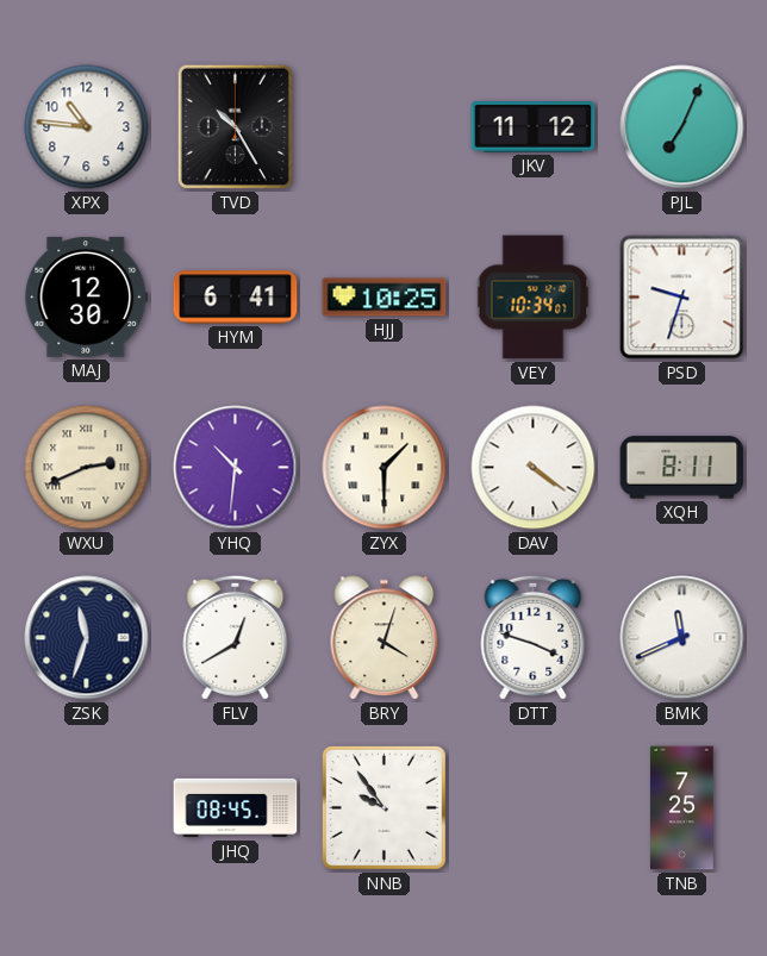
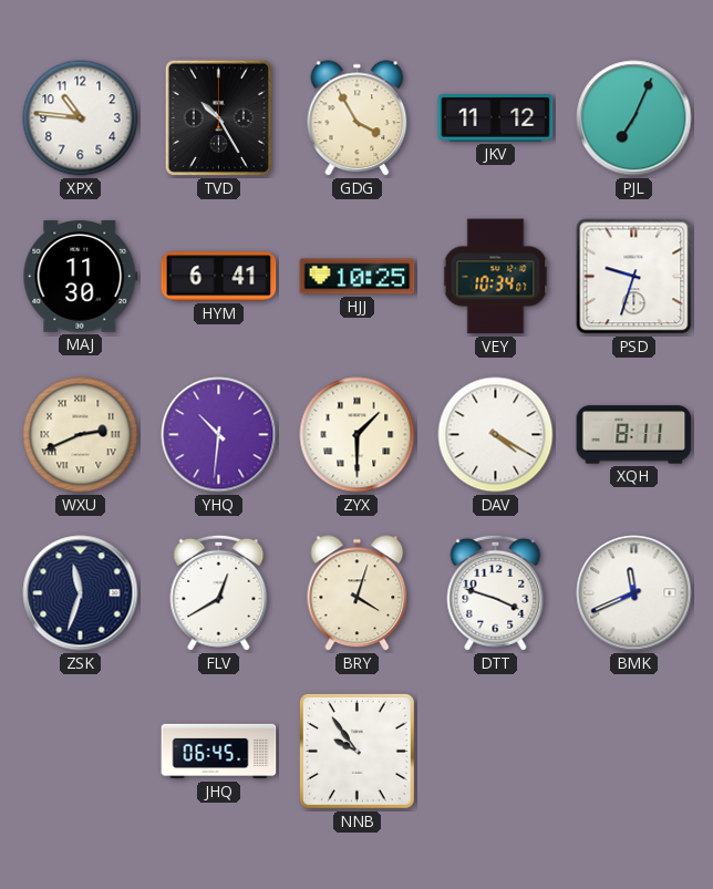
GDG: none -> 3:55 (358, 118)
MAJ: 12:30 -> 11:30 (81, 276)
DAV: 4:21 -> 4:20 (496, 435)
JHQ: 08:45 -> 06:45 (219, 752)
TNB: 7:25 -> none (682, 808)
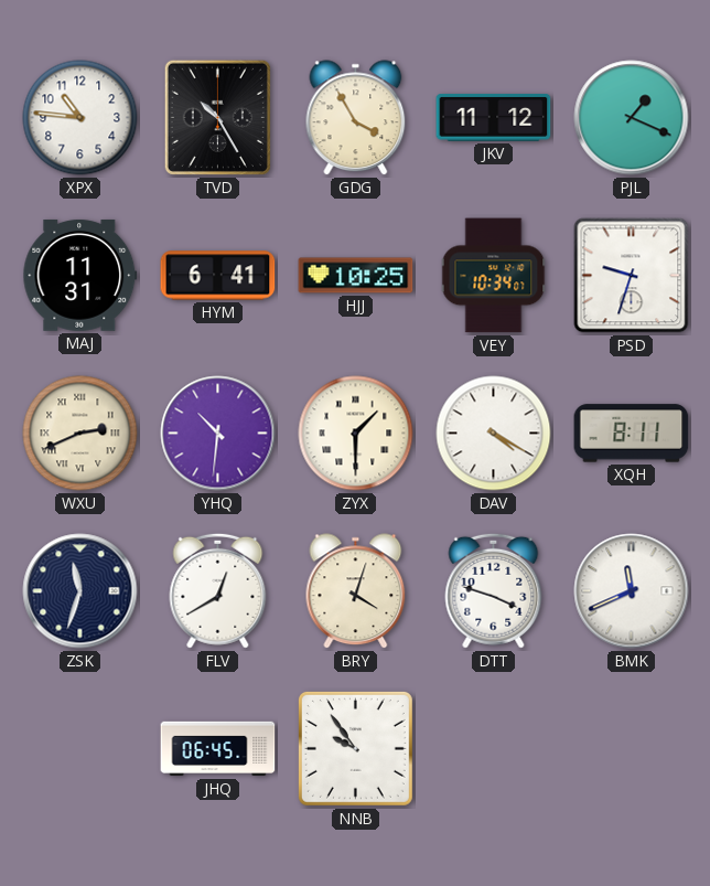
PJL: 7:04 -> 1:19 (632, 118)
MAJ: 11:30 -> 11:31 (80, 275)
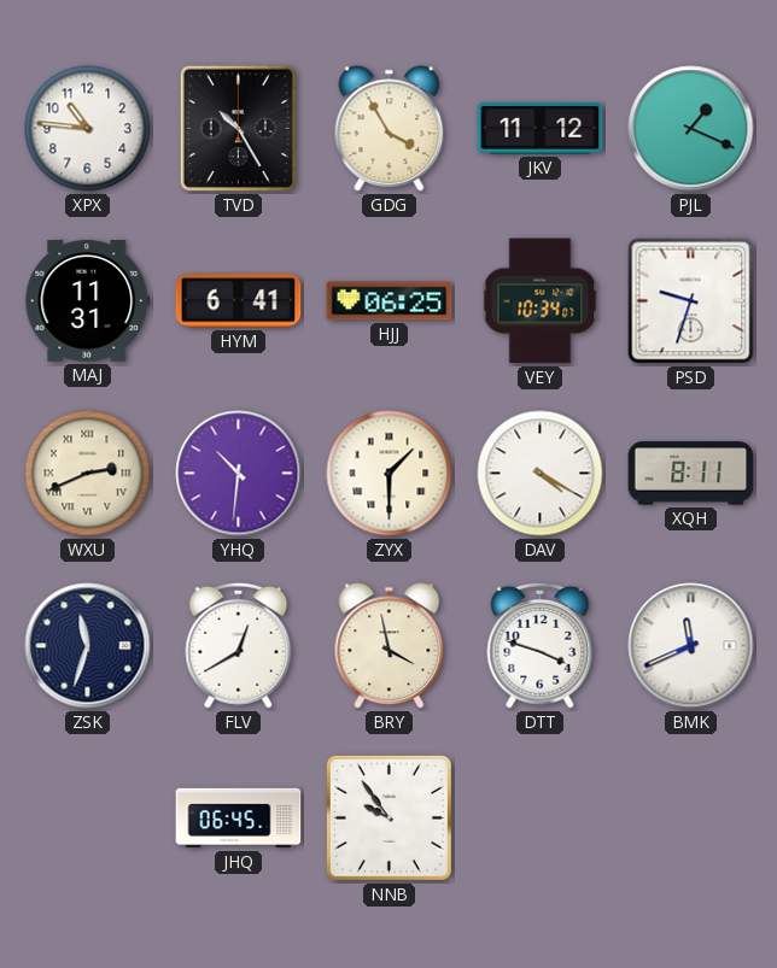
HJJ: 10:25 -> 06:25 (390, 301)
BRY: 4:03 -> 3:58 (390, 646)
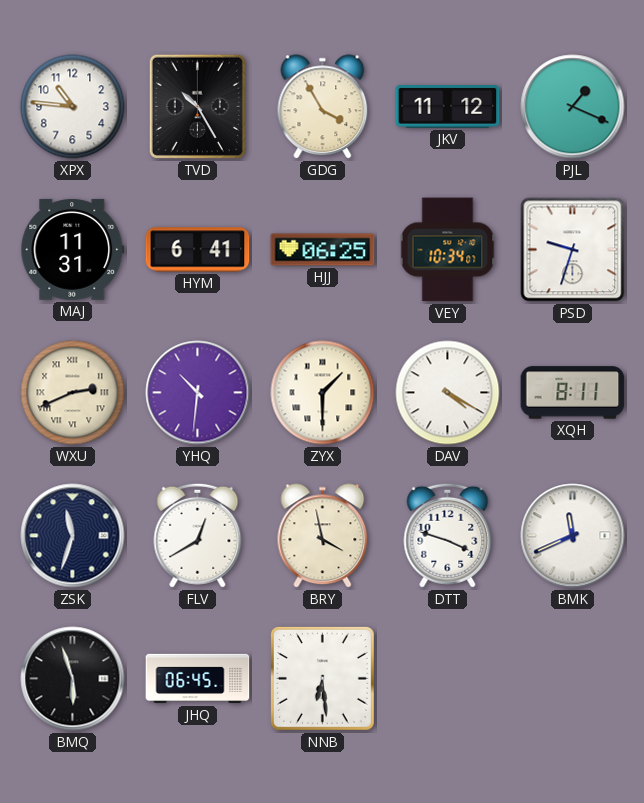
BMQ: none -> 5:57 (73, 679)
NNB: 9:54 -> 6:29 (322, 678)
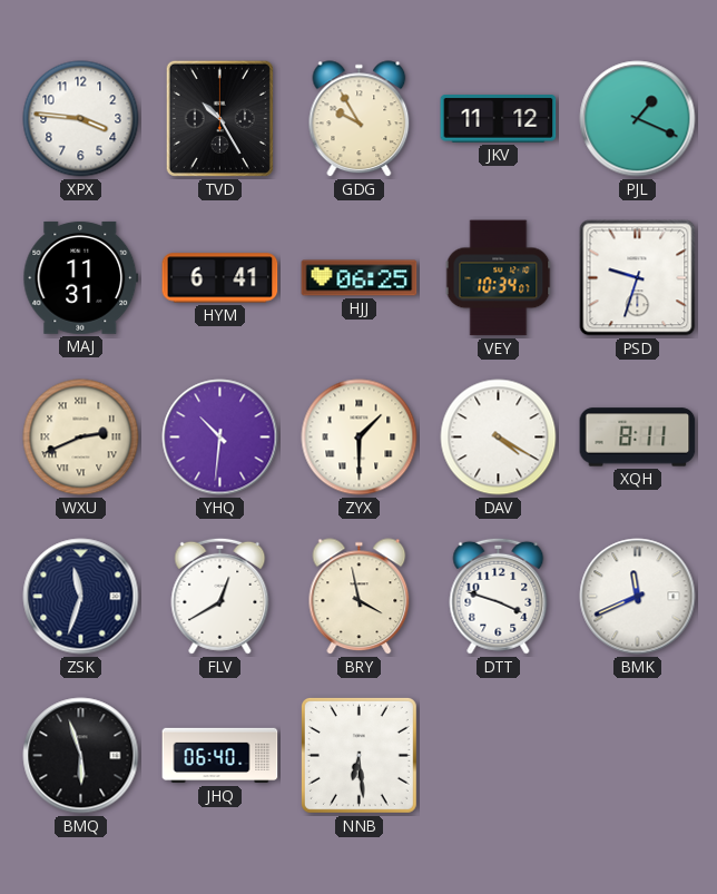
XPX: 10:46 -> 3:46 (81, 119)
GDG: 3:55 -> 9:55 (360, 119)
JHQ: 06:45 -> 06:40 (220, 756)
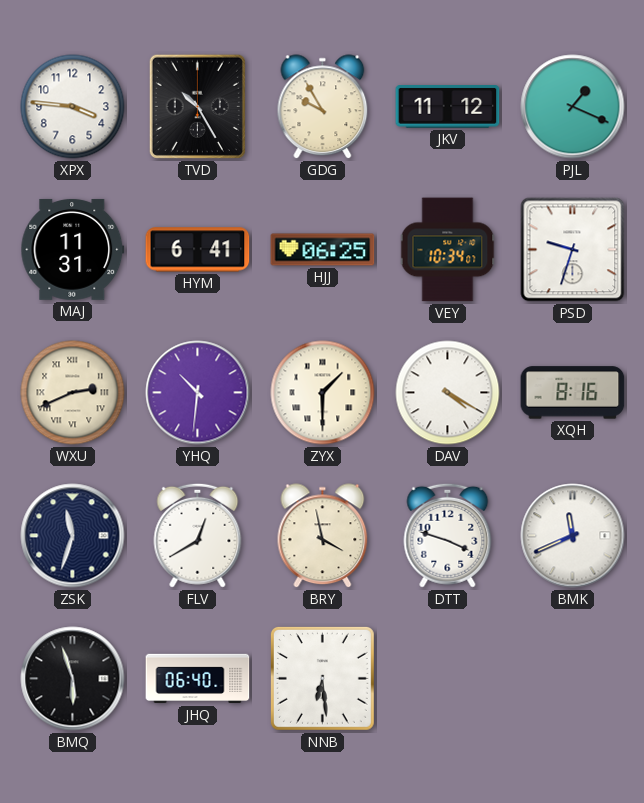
XQH: 8:11 -> 8:16 (573, 393)
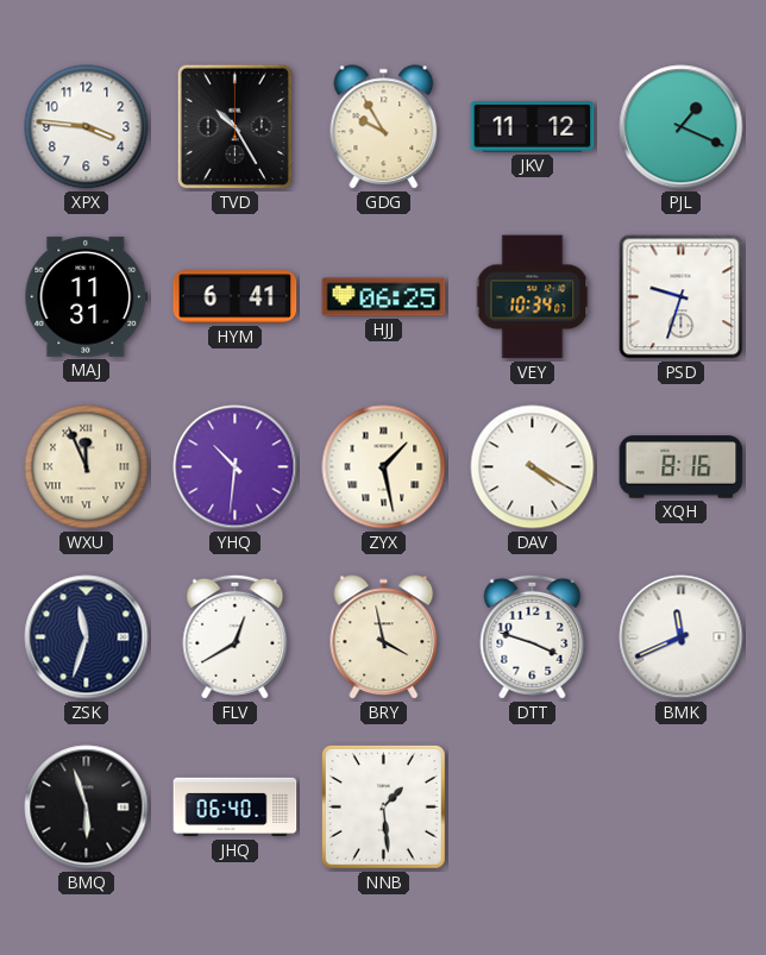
WXU: 2:41 -> 11:56 (87, 467)
ZYX: 1:30 -> 1:28 (384, 467)
NNB: 6:29 -> 1:29 (383, 806)
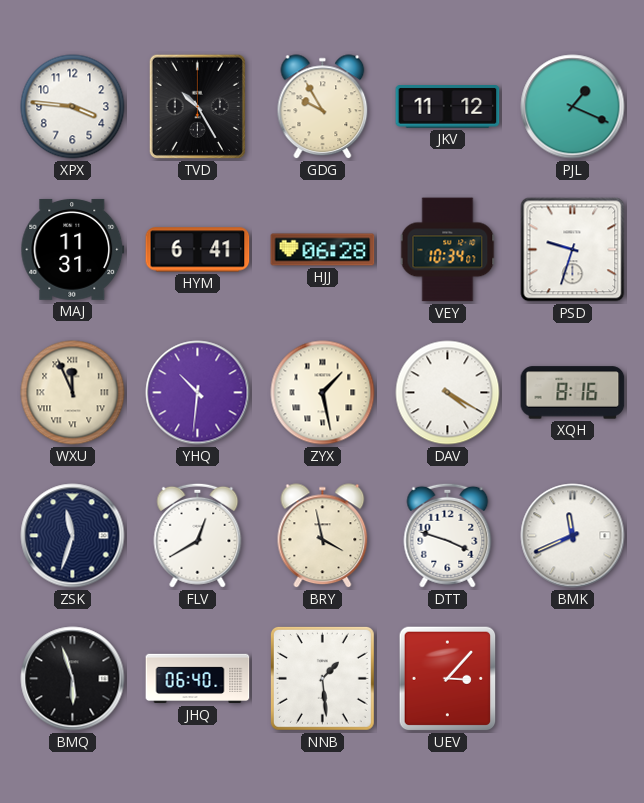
HJJ: 06:25 -> 06:28 (323, 250)
UEV: none -> 3:07 (448, 679)
